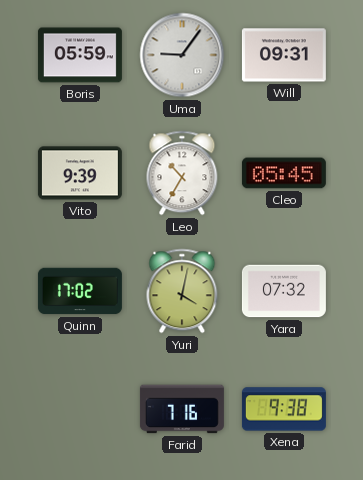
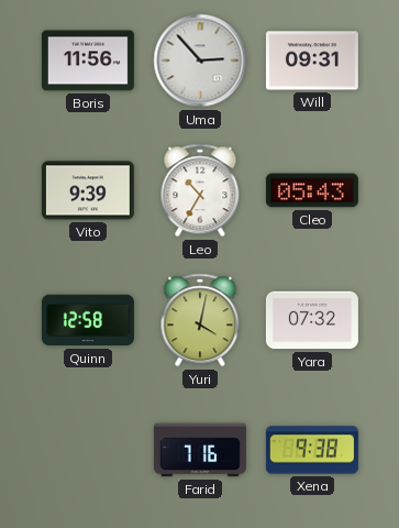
Boris: 05:59 -> 11:56 (88, 61)
Uma: 9:06 -> 2:53 (200, 61)
Cleo: 05:45 -> 05:43 (312, 190)
Quinn: 17:02 -> 12:58 (88, 320)
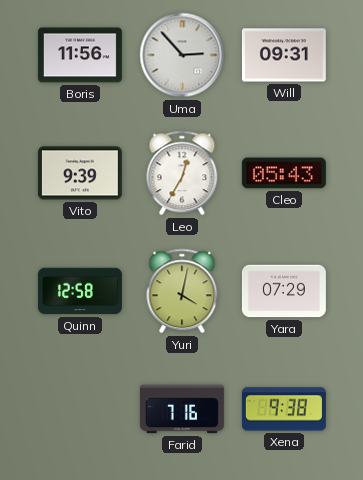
Leo: 10:35 -> 12:35 (182, 173)
Yara: 07:32 -> 07:29 (284, 291)
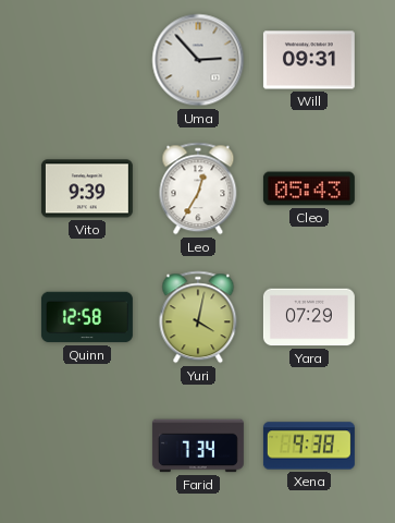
Boris: 11:56 -> none (80, 55)
Farid: 7:16 -> 7:34 (198, 446)
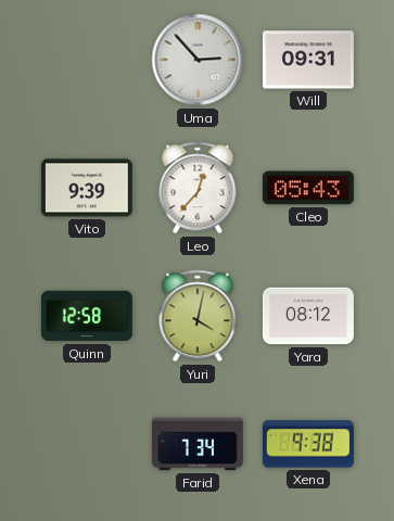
Leo: 12:35 -> 12:37 (198, 188)
Yara: 07:29 -> 08:12 (308, 316)
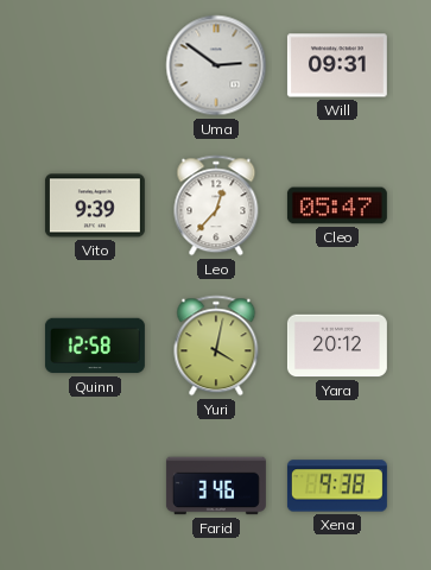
Uma: 2:53 -> 2:51 (216, 65)
Cleo: 05:43 -> 05:47 (337, 205)
Yara: 08:12 -> 20:12 (337, 346)
Farid: 7:34 -> 3:46 (216, 486)
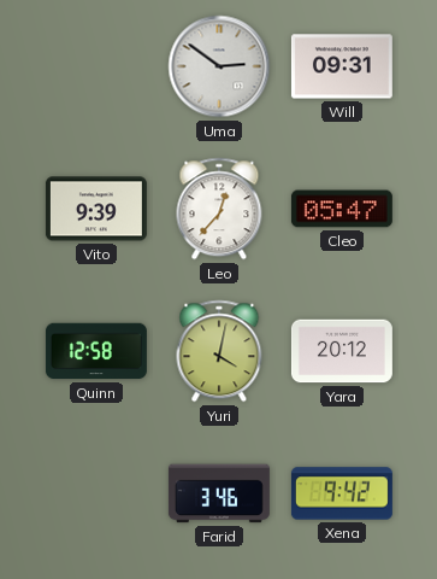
Xena: 9:38 -> 9:42 (342, 493)
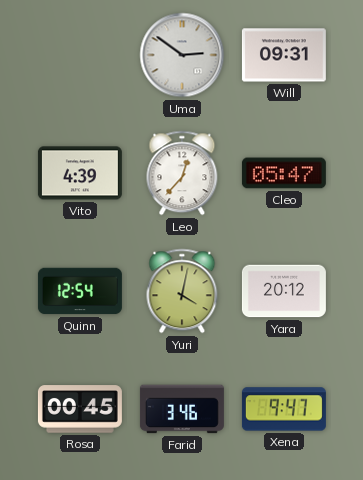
Vito: 9:39 -> 4:39 (80, 173)
Quinn: 12:58 -> 12:54 (80, 291)
Rosa: none -> 00:45 (80, 409)
Xena: 9:42 -> 9:47 (284, 409)
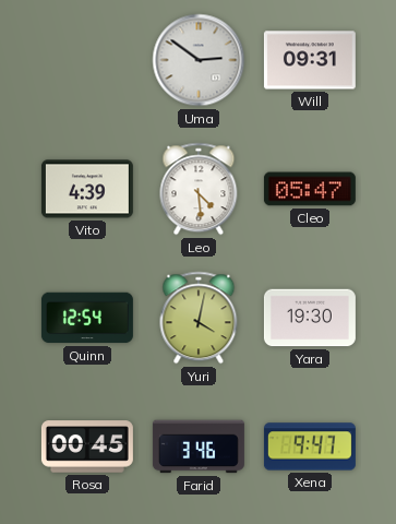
Leo: 12:37 -> 4:29 (199, 189)
Yara: 20:12 -> 19:30 (310, 318)
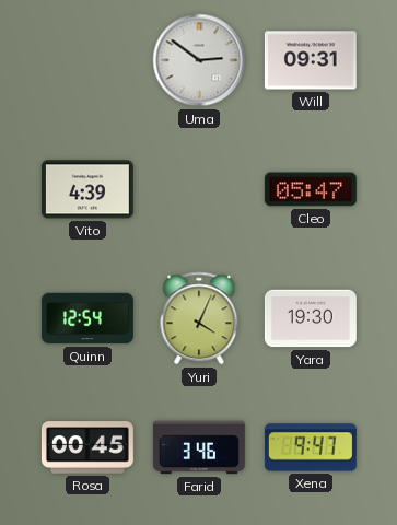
Leo: 4:29 -> none (199, 189)
Yuri: 4:02 -> 4:04 (199, 318)
